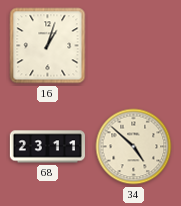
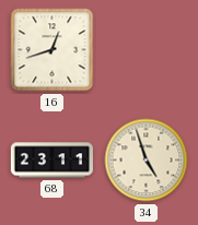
16: 1:03 -> 12:42 (53, 50)
34: 4:52 -> 4:57 (147, 161)
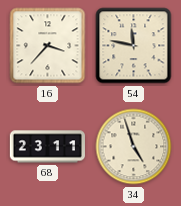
16: 12:42 -> 3:37 (48, 46)
54: none -> 11:47 (134, 46)
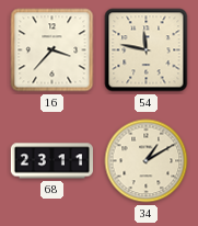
34: 4:57 -> 1:10 (147, 161)
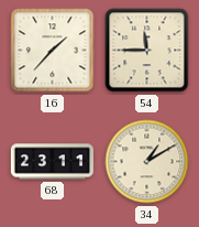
16: 3:37 -> 1:37 (53, 51)
54: 11:47 -> 11:45 (147, 51)
